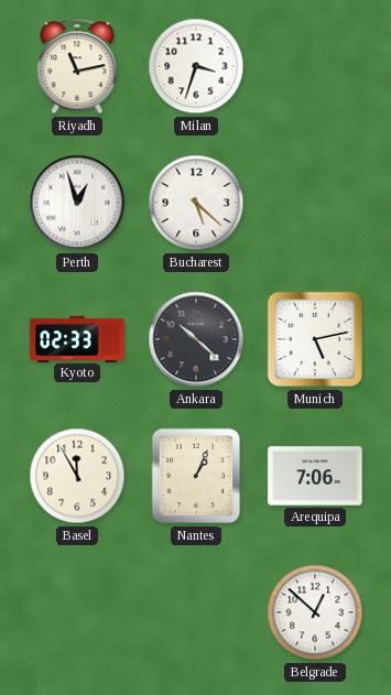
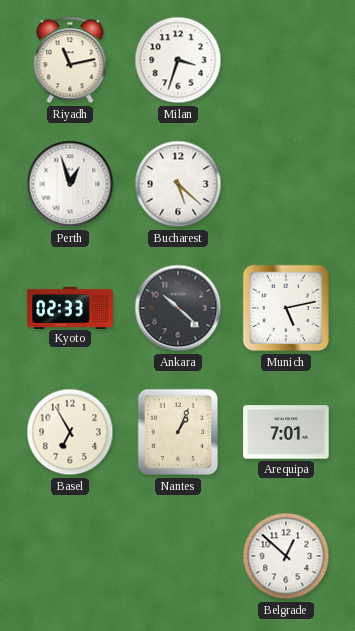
Basel: 11:55 -> 6:55 (70, 432)
Arequipa: 7:06 -> 7:01 (286, 432)
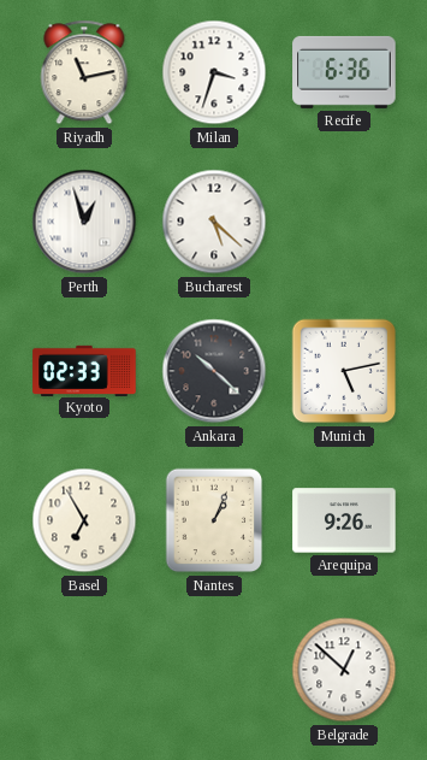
Recife: none -> 6:36 (344, 72)
Arequipa: 7:01 -> 9:26 (344, 520)
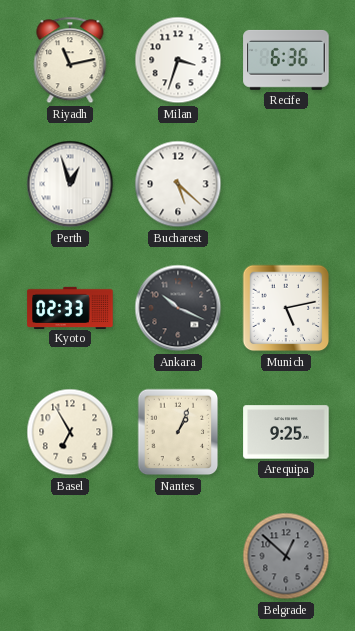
Ankara: 10:22 -> 10:19 (178, 308)
Arequipa: 9:26 -> 9:25 (286, 432)
Belgrade dial: white -> grey (286, 556)
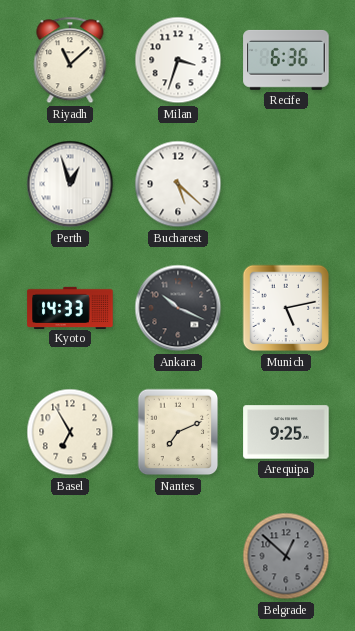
Riyadh: 11:13 -> 11:08 (70, 60)
Kyoto: 02:33 -> 14:33 (70, 307)
Nantes: 1:04 -> 7:11 (178, 432)
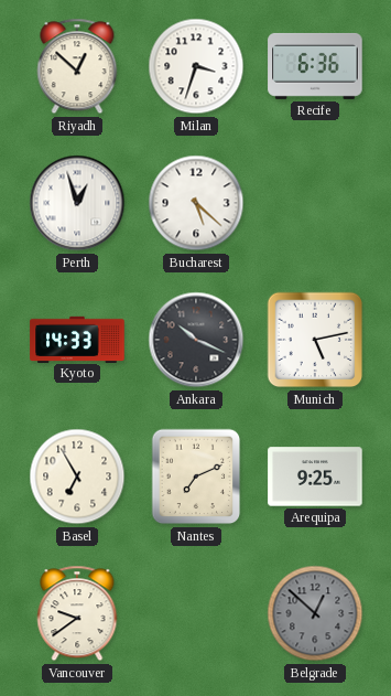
Riyadh: 11:08 -> 12:52 (77, 66)
Vancouver: none -> 9:39 (77, 613)
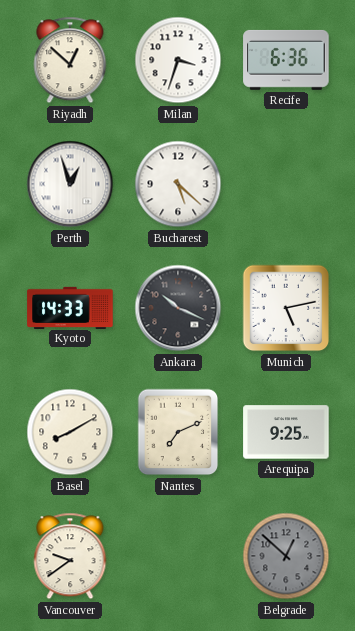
Basel: 6:55 -> 8:10 (70, 432)
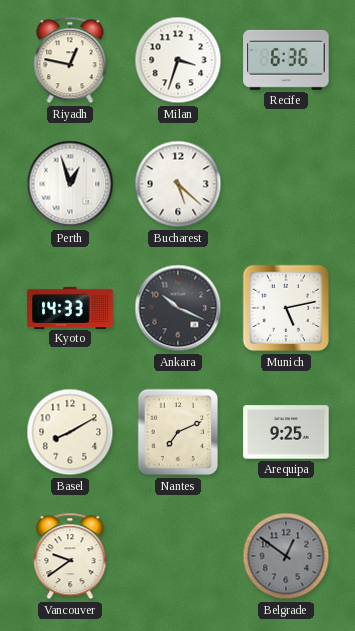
Riyadh: 12:52 -> 12:47 (70, 60)
Belgrade: 12:52 -> 12:51 (286, 556)
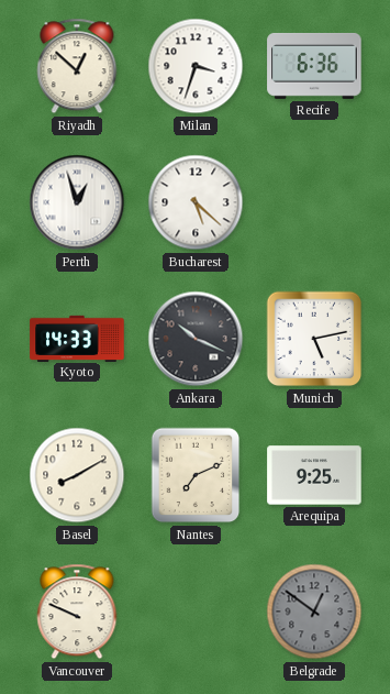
Riyadh: 12:47 -> 12:52 (77, 66)
Vancouver: 9:39 -> 9:49 (77, 612)
